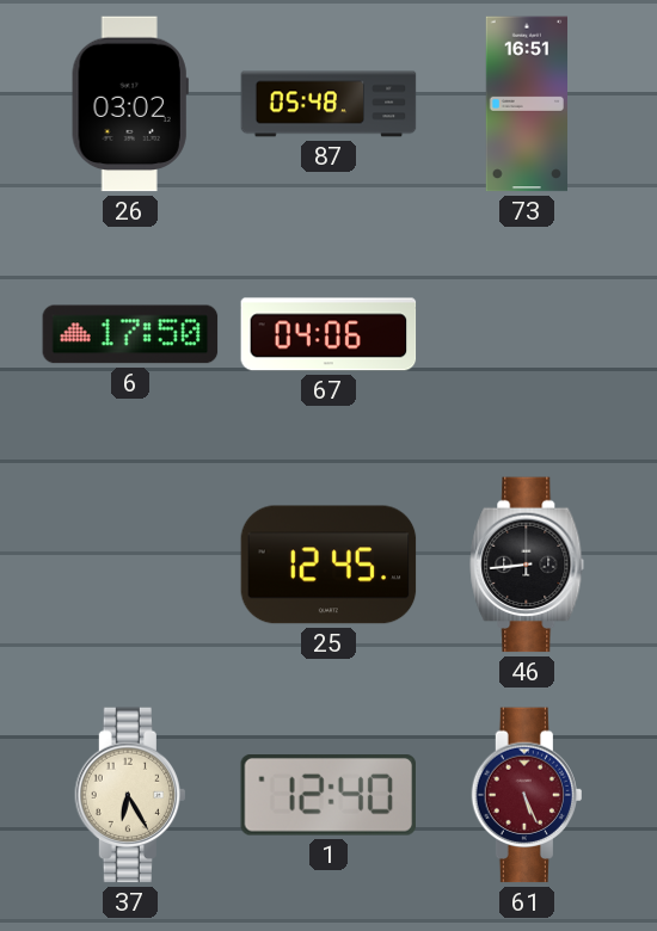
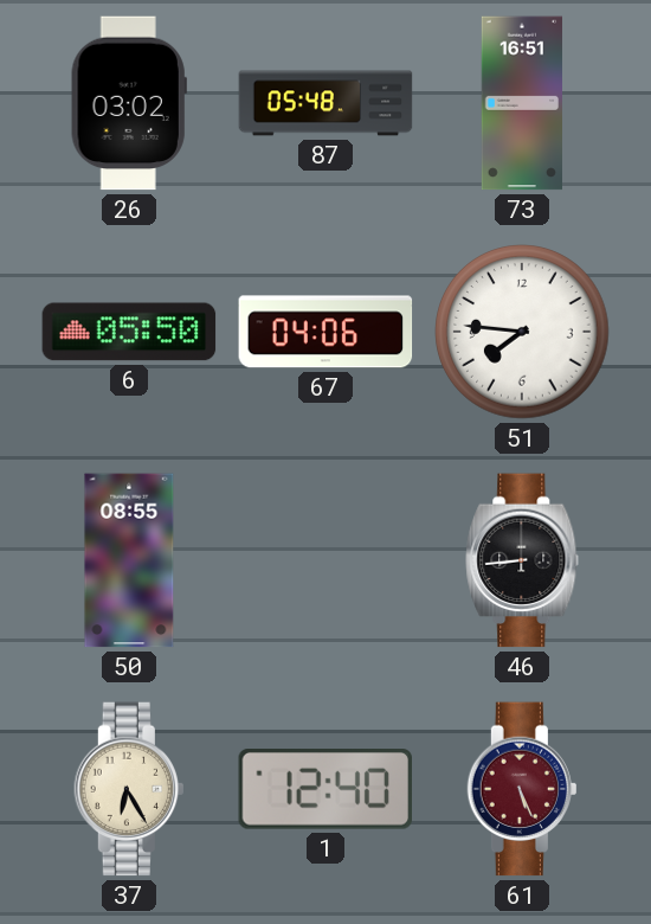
6: 17:50 -> 05:50 (129, 332)
51: none -> 7:46 (522, 332)
50: none -> 08:55 (129, 560)
25: 12:45 -> none (328, 565)
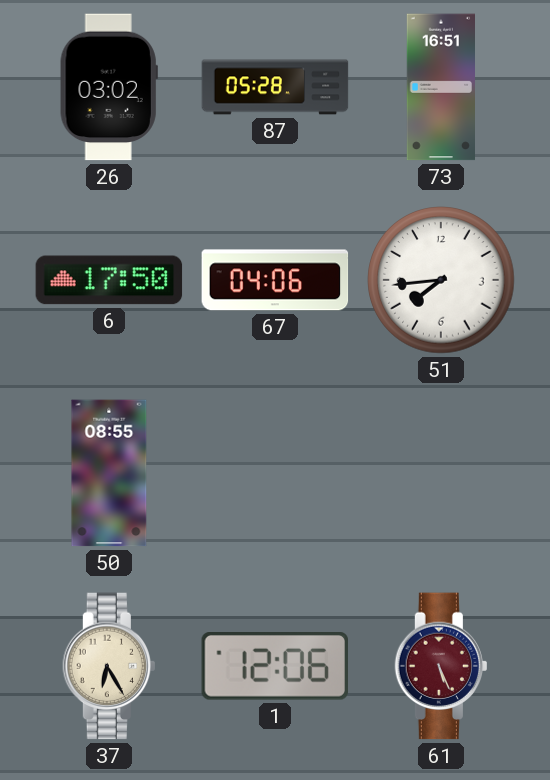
87: 05:48 -> 05:28 (275, 87)
6: 05:50 -> 17:50 (109, 280)
51: 7:46 -> 7:44 (441, 280)
46: 8:44 -> none (522, 560)
1: 12:40 -> 12:06 (275, 667)
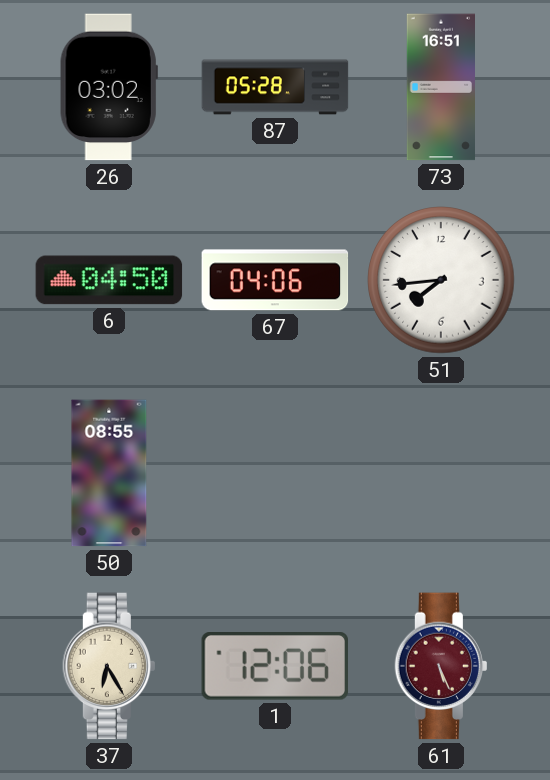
6: 17:50 -> 04:50 (109, 280)
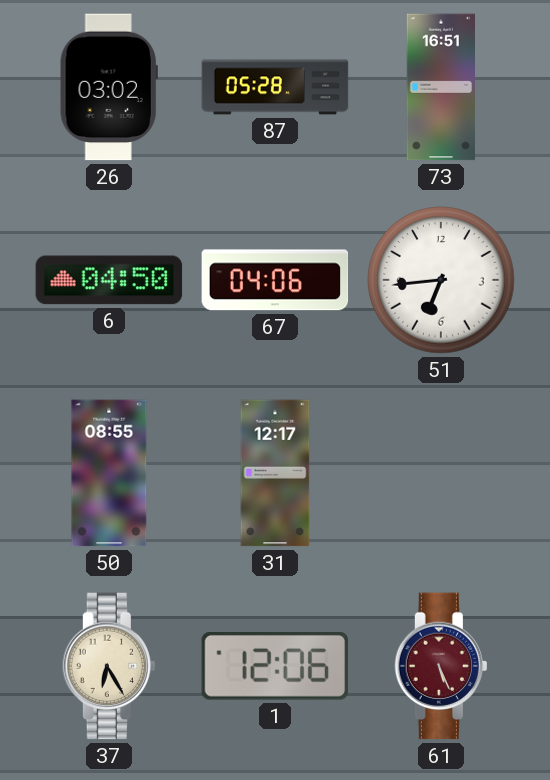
51: 7:44 -> 6:44 (441, 280)
31: none -> 12:17 (275, 473)
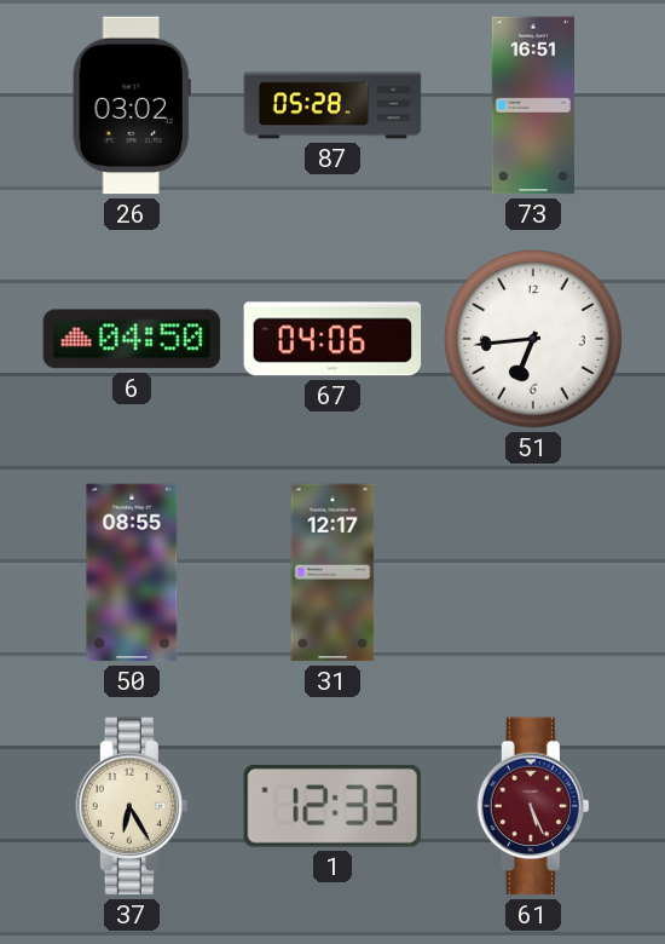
1: 12:06 -> 12:33 (332, 807)
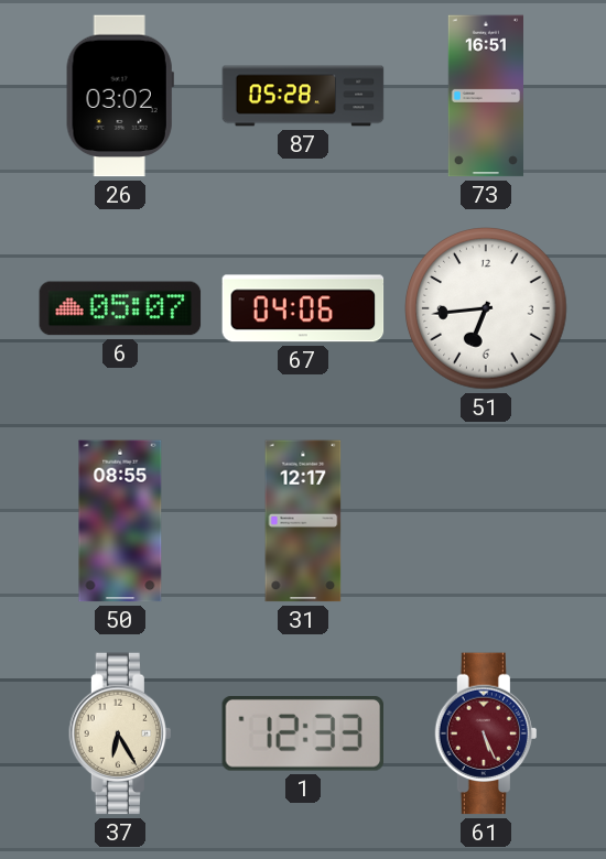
6: 04:50 -> 05:07 (120, 308)
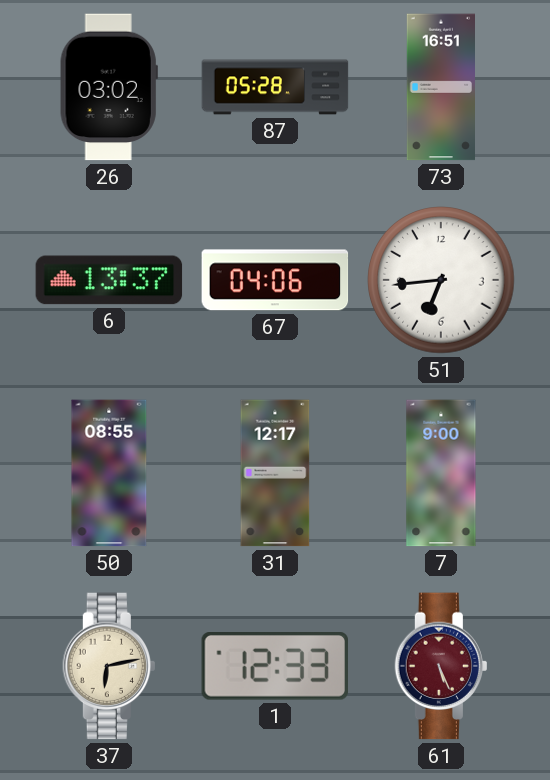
6: 05:07 -> 13:37 (109, 280)
7: none -> 9:00 (441, 473)
37: 6:25 -> 6:13 (108, 666)
